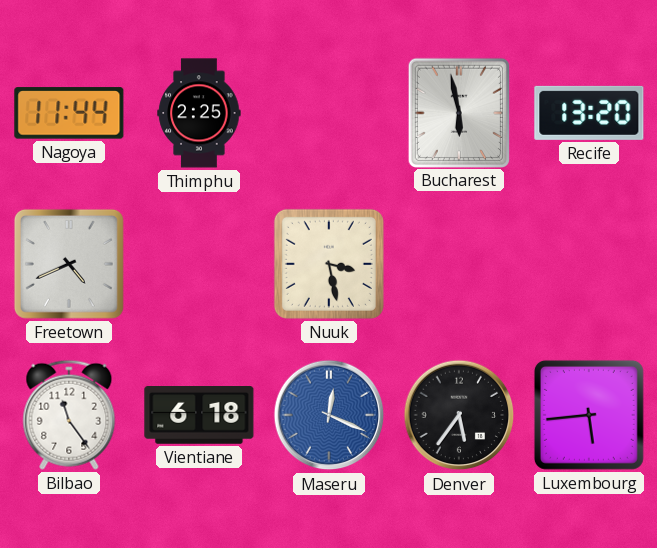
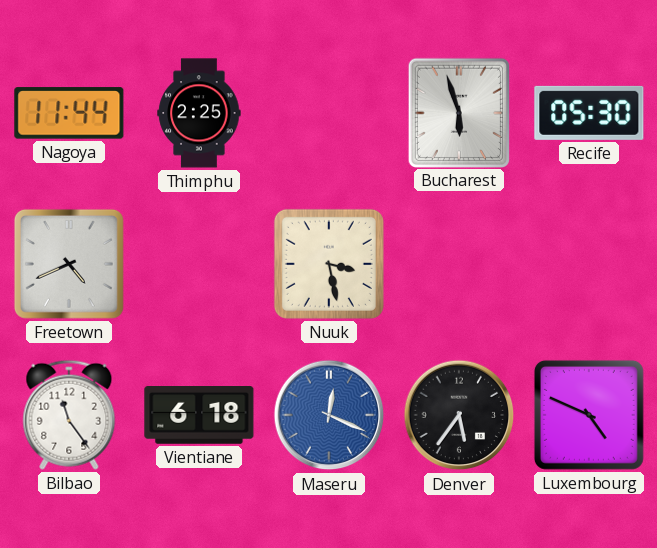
Bucharest: 5:58 -> 5:57 (459, 112)
Recife: 13:20 -> 05:30 (589, 113)
Luxembourg: 5:44 -> 4:49 (589, 415)
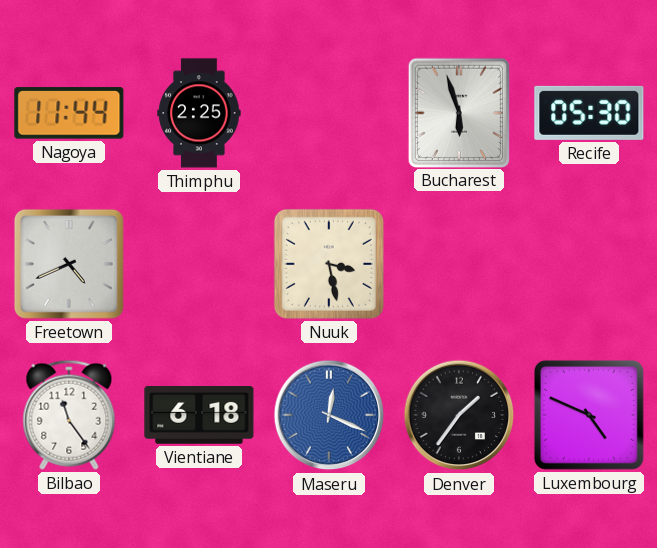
Denver: 5:36 -> 1:36 (459, 415)
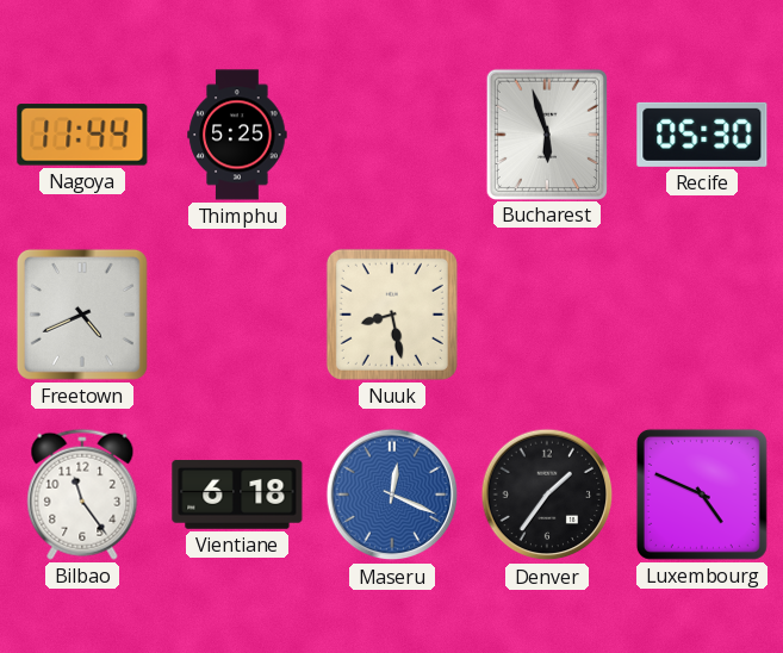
Thimphu: 2:25 -> 5:25 (237, 135)
Nuuk: 3:28 -> 8:28 (392, 315)
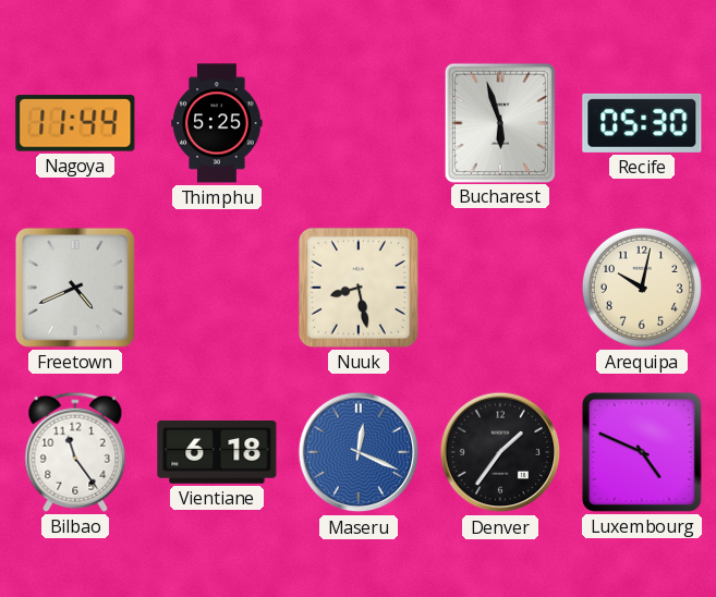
Arequipa: none -> 10:02 (642, 288)
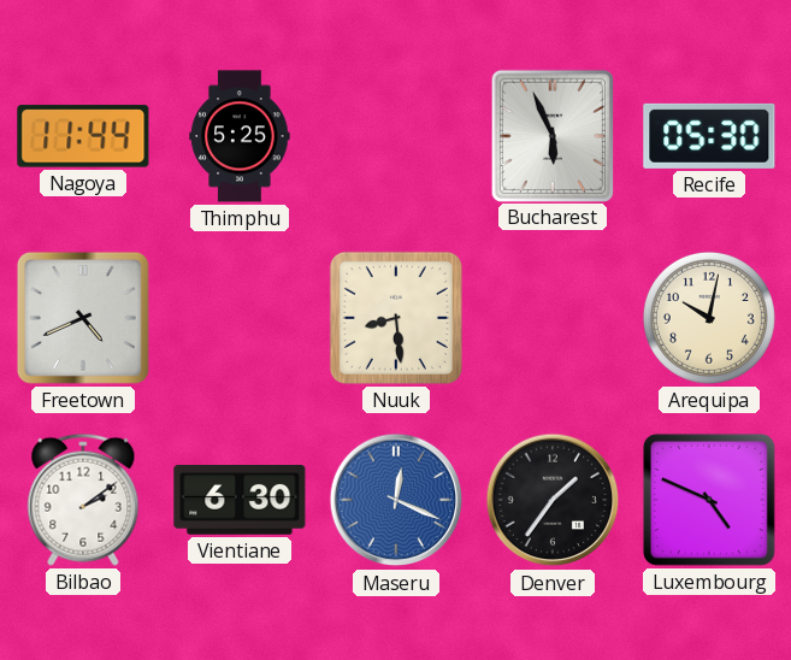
Bucharest: 5:57 -> 5:56 (553, 135)
Nuuk: 8:28 -> 8:29 (396, 318)
Bilbao: 11:24 -> 2:09 (83, 500)
Vientiane: 6:18 -> 6:30 (240, 501)
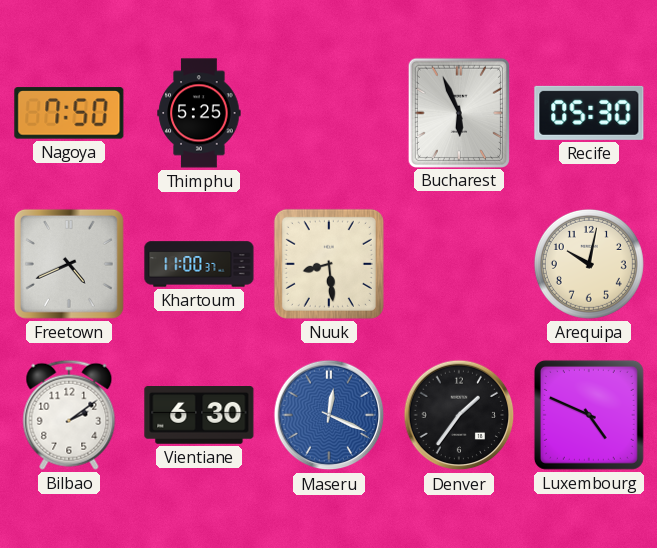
Nagoya: 11:44 -> 7:50 (69, 113)
Khartoum: none -> 11:00 (199, 264)
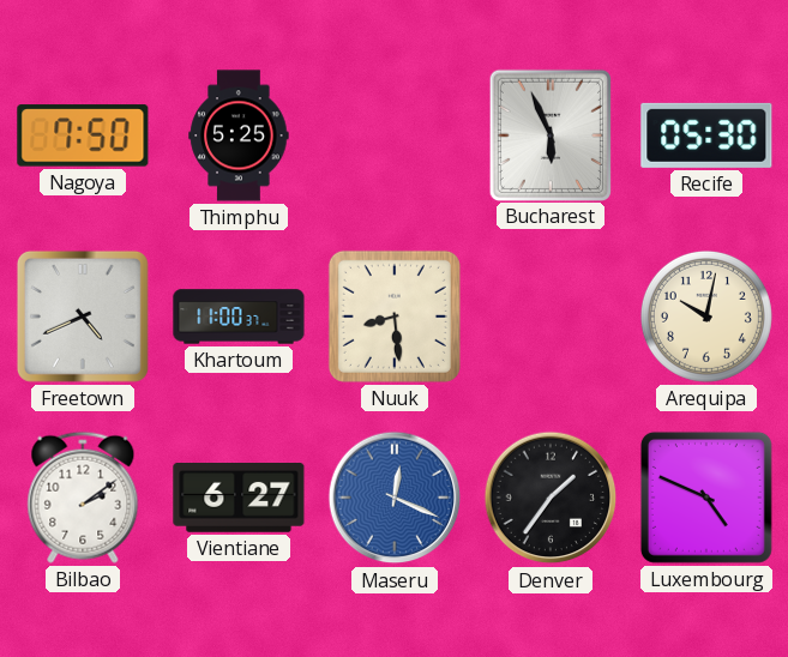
Vientiane: 6:30 -> 6:27 (239, 499)
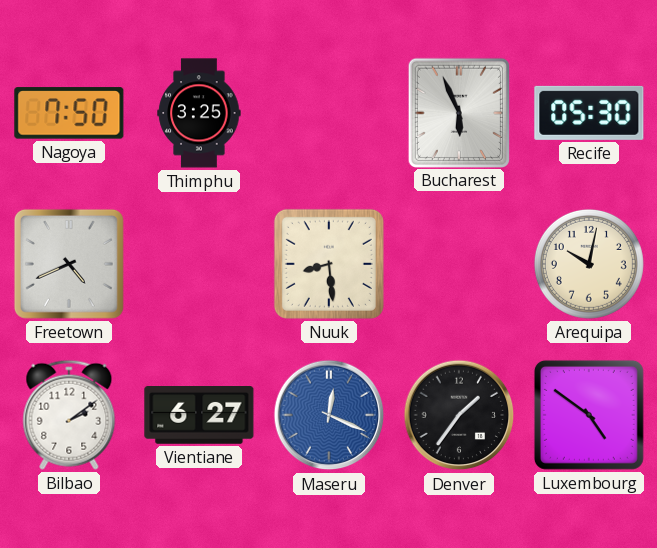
Thimphu: 5:25 -> 3:25 (199, 113)
Khartoum: 11:00 -> none (239, 317)
Luxembourg: 4:49 -> 4:51 (589, 415)
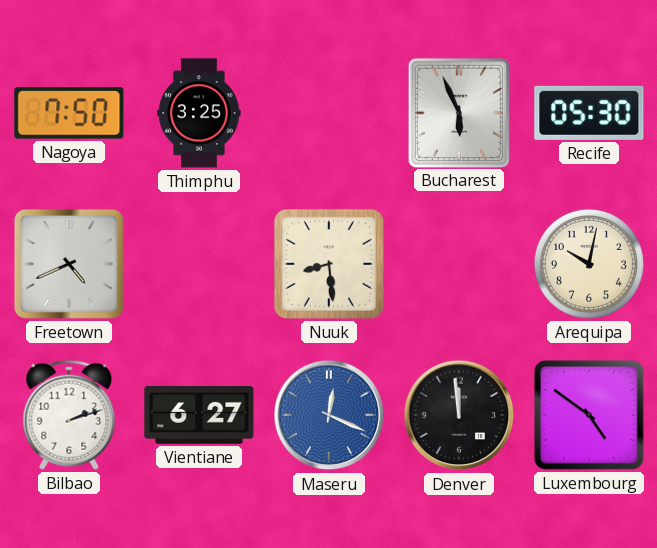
Bilbao: 2:09 -> 2:12 (69, 415)
Denver: 1:36 -> 11:59 (459, 415)
